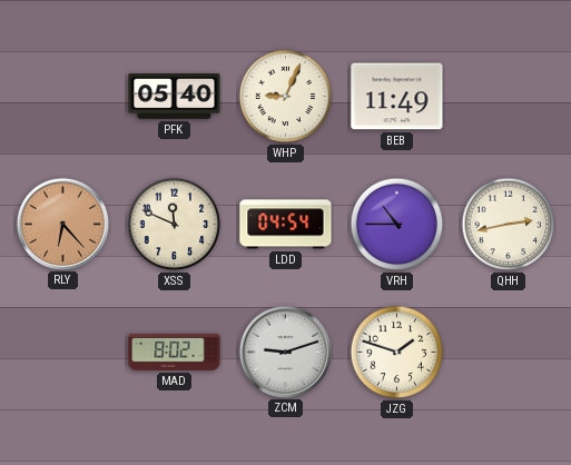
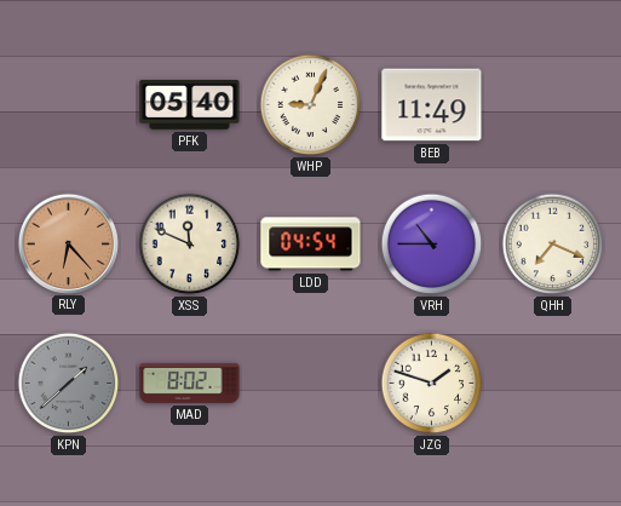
QHH: 2:43 -> 7:19 (553, 245)
KPN: none -> 1:38 (69, 384)
ZCM: 9:12 -> none (285, 352)
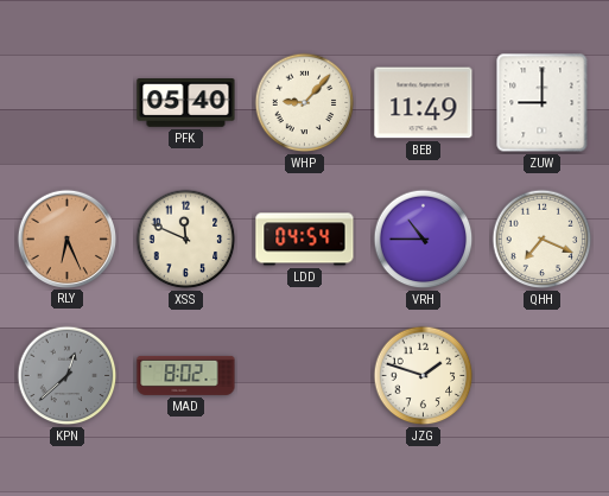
WHP: 9:04 -> 9:07 (305, 103)
ZUW: none -> 9:00 (543, 103)
RLY: 6:23 -> 6:26 (66, 239)
KPN: 1:38 -> 12:38 (68, 376)
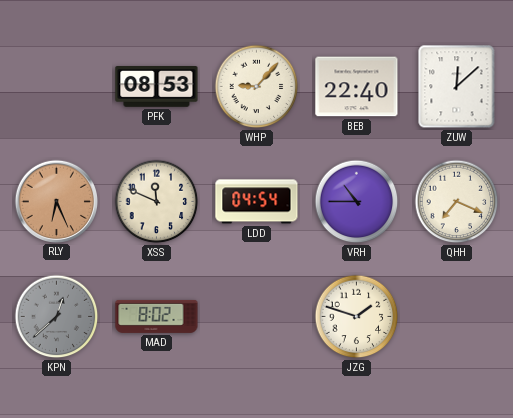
PFK: 05:40 -> 08:53 (157, 87)
BEB: 11:49 -> 22:40 (357, 87)
ZUW: 9:00 -> 12:08 (457, 87)
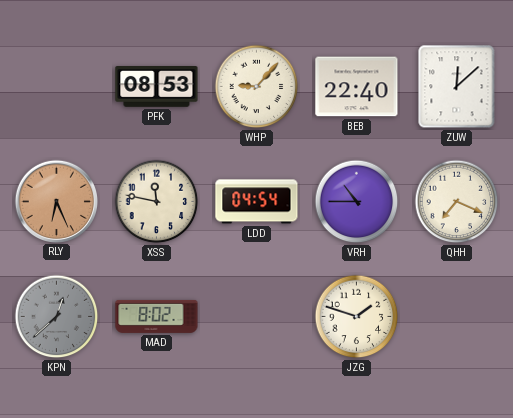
XSS: 11:49 -> 11:47 (157, 202)
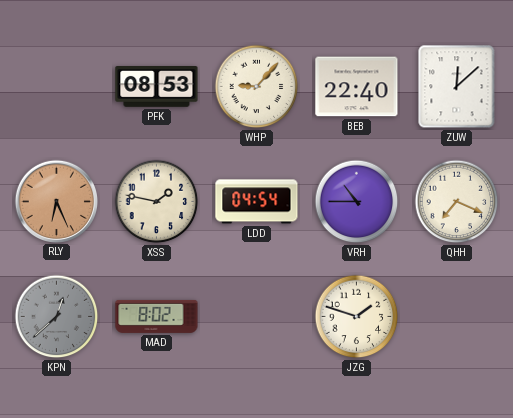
XSS: 11:47 -> 1:47 (157, 202)
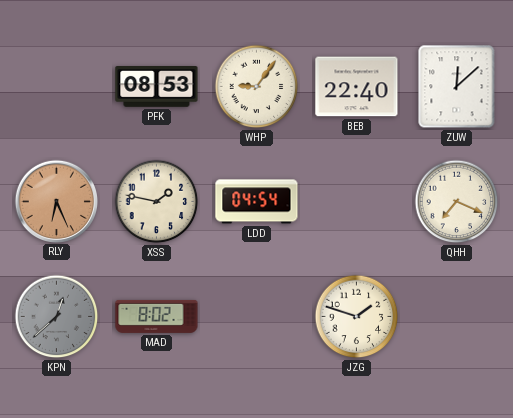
WHP: 9:07 -> 9:06 (257, 87)
VRH: 10:45 -> none (357, 202)
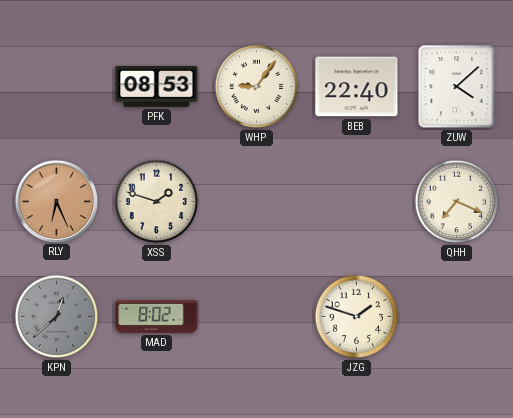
ZUW: 12:08 -> 4:08 (457, 87)
XSS: 1:47 -> 1:48 (157, 202)
LDD: 04:54 -> none (257, 202)
